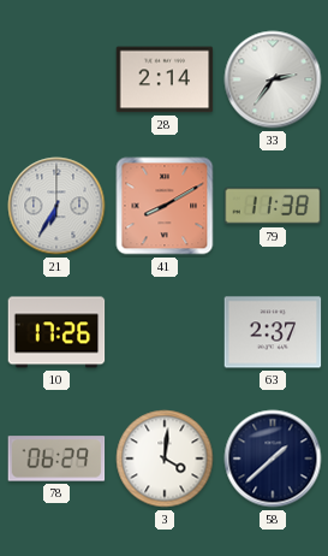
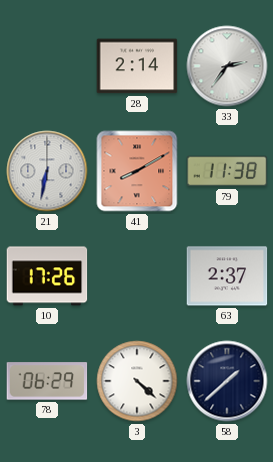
21: 6:35 -> 6:32 (47, 171)
3: 4:01 -> 4:22 (137, 381)
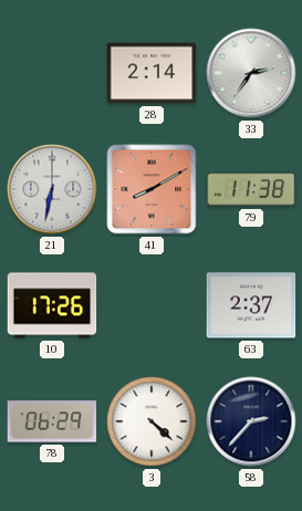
58: 1:38 -> 2:37 (251, 421)
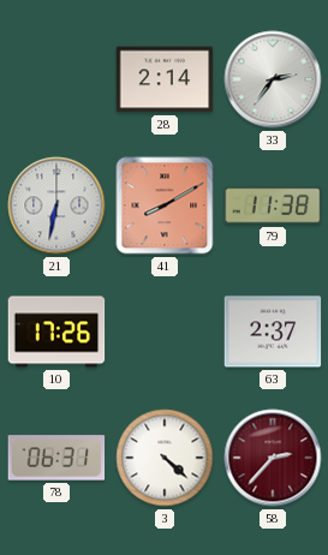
78: 06:29 -> 06:31 (56, 458)
58 dial: navy -> burgundy (273, 458)
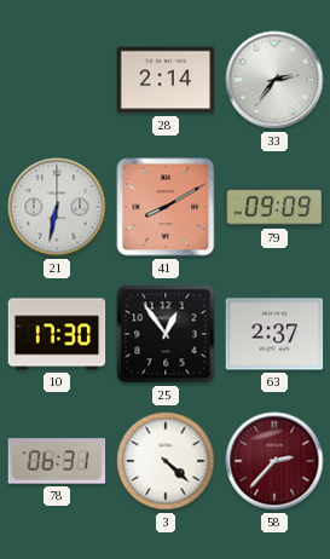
79: 11:38 -> 09:09 (274, 207)
10: 17:26 -> 17:30 (57, 334)
25: none -> 12:54 (166, 334)
